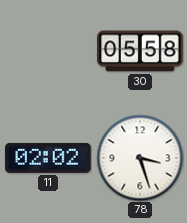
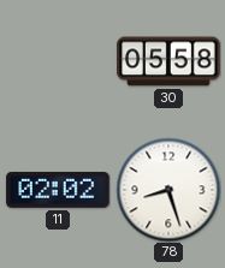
78: 3:27 -> 8:27 (168, 190)
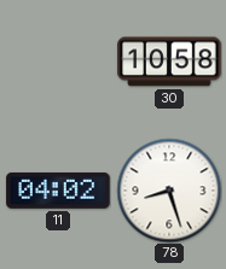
30: 05:58 -> 10:58 (169, 62)
11: 02:02 -> 04:02 (58, 191)
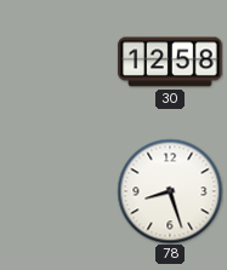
30: 10:58 -> 12:58 (170, 62)
11: 04:02 -> none (58, 191)
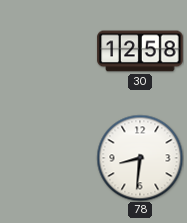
78: 8:27 -> 8:31 (140, 158)
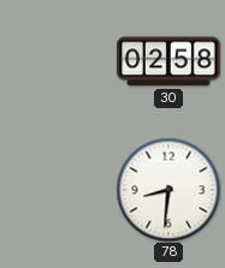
30: 12:58 -> 02:58 (168, 61)
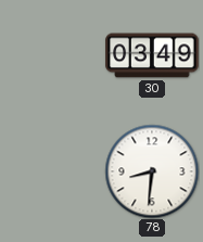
30: 02:58 -> 03:49 (152, 55)
